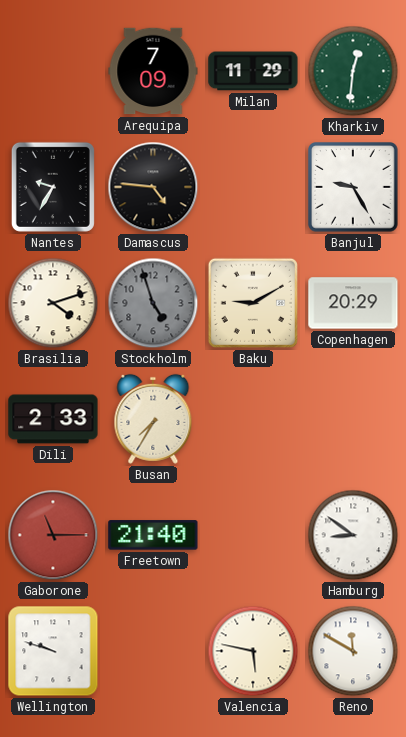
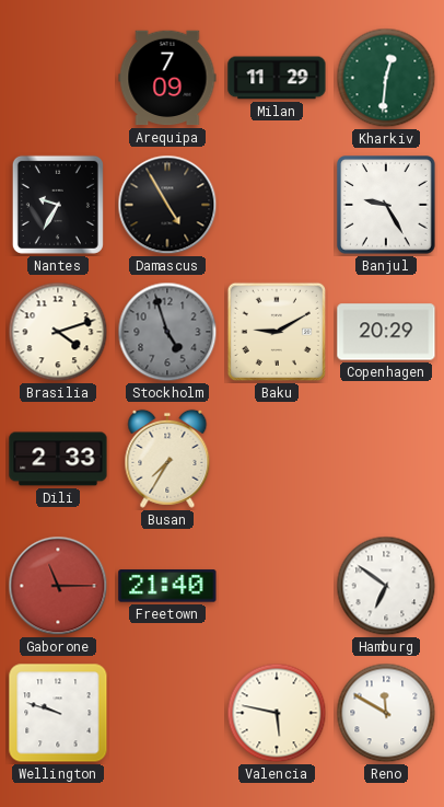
Damascus: 4:46 -> 4:55 (167, 205)
Hamburg: 8:51 -> 6:51 (386, 586)
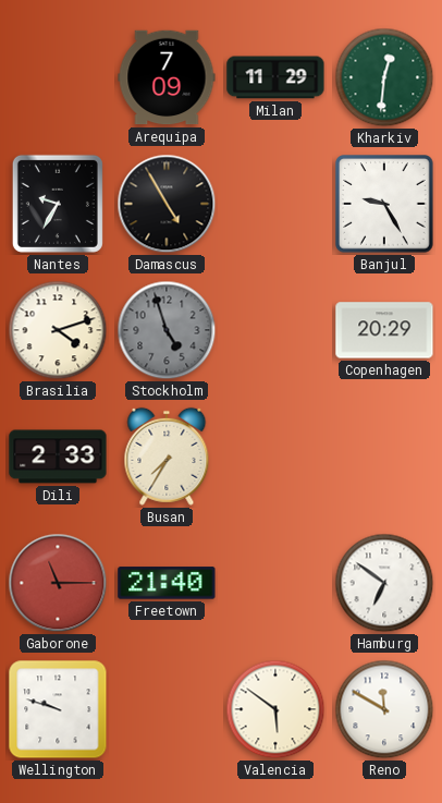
Baku: 9:10 -> none (277, 332)
Valencia: 5:47 -> 5:51 (275, 709)
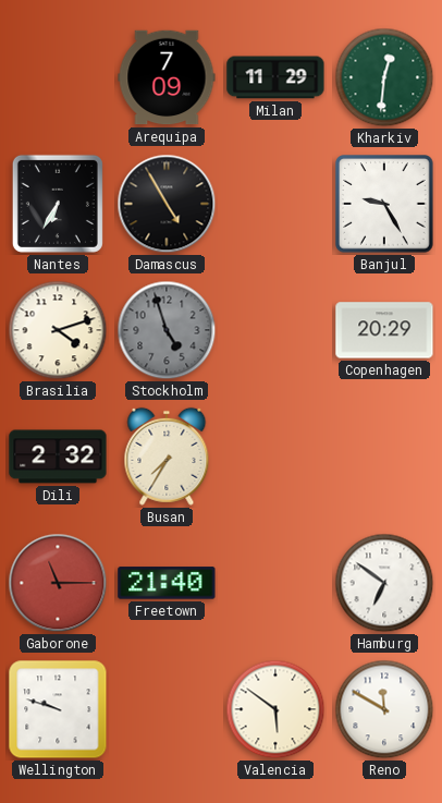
Nantes: 9:35 -> 6:35 (58, 204)
Dili: 2:33 -> 2:32 (58, 457)
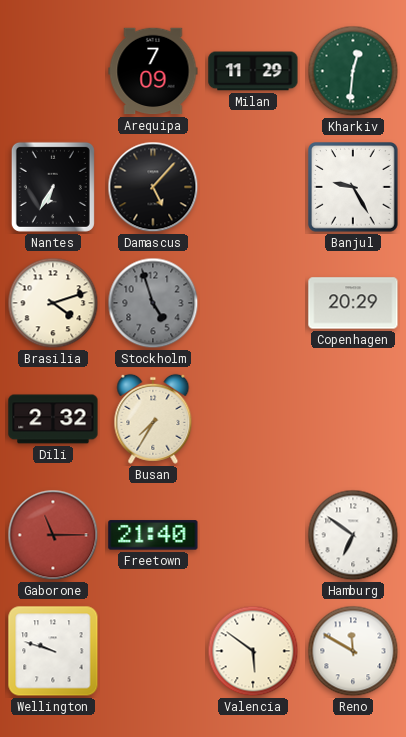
Damascus: 4:55 -> 5:07 (153, 187)
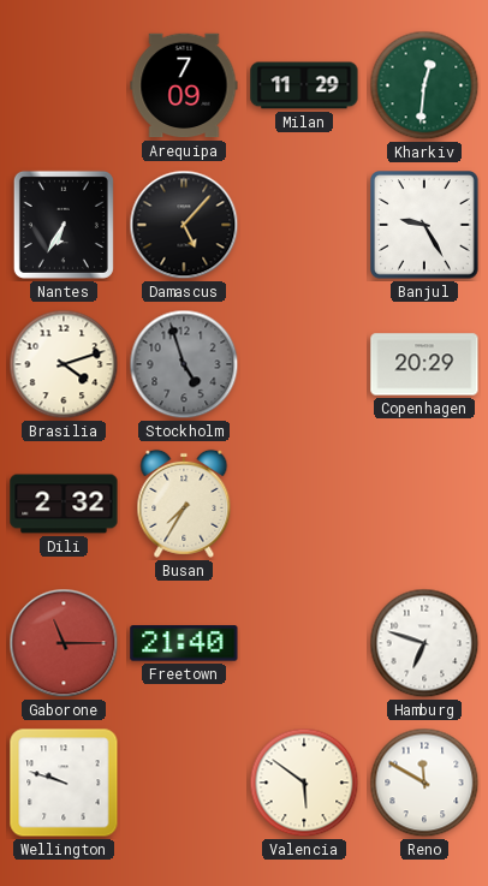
Hamburg: 6:51 -> 6:48 (424, 643)
